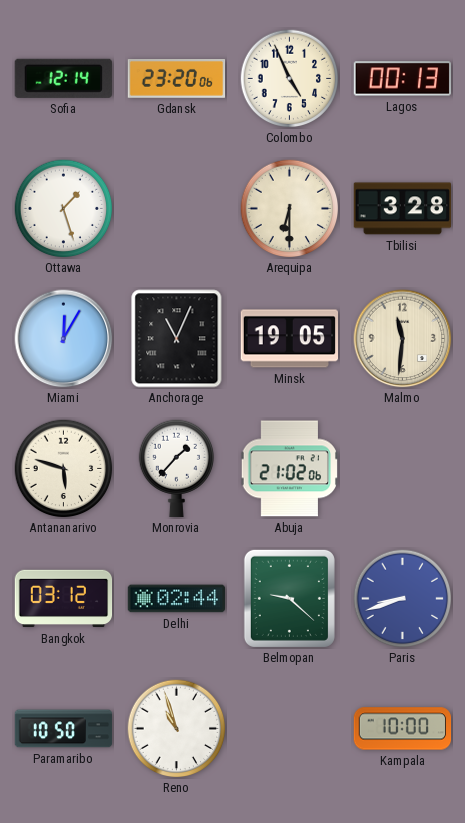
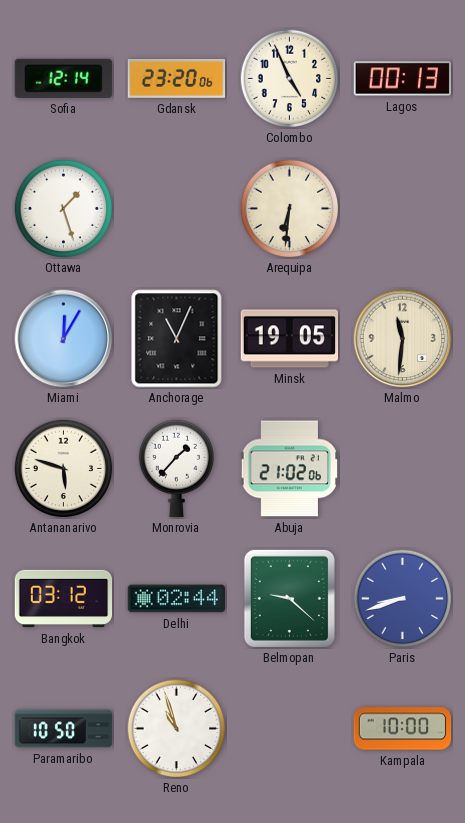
Arequipa: 6:30 -> 6:31 (290, 209)
Tbilisi: 3:28 -> none (402, 209)
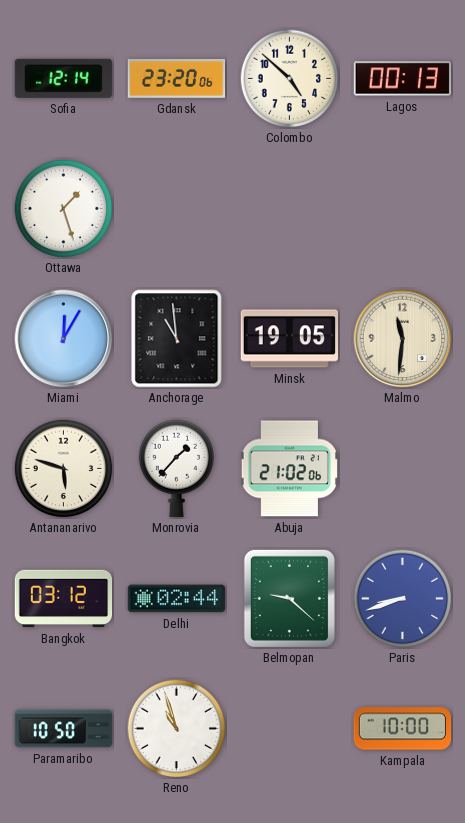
Colombo: 4:56 -> 4:52 (290, 79)
Arequipa: 6:31 -> none (290, 209)
Anchorage: 11:04 -> 10:59 (177, 339)
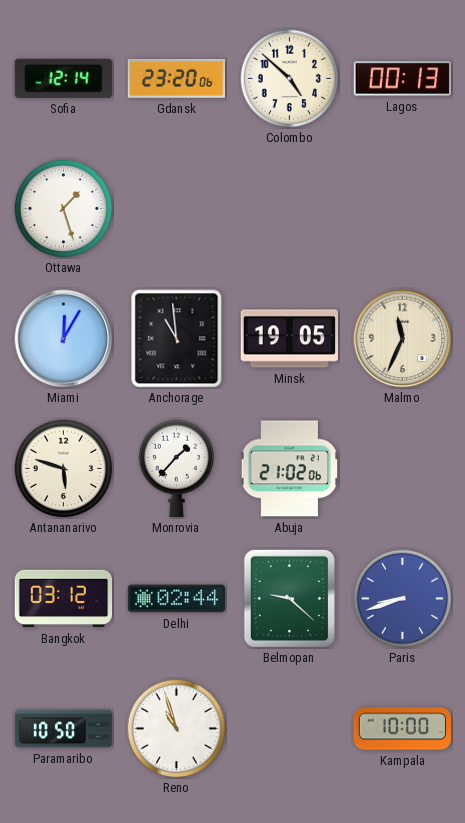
Malmo: 11:31 -> 11:34 (403, 339)
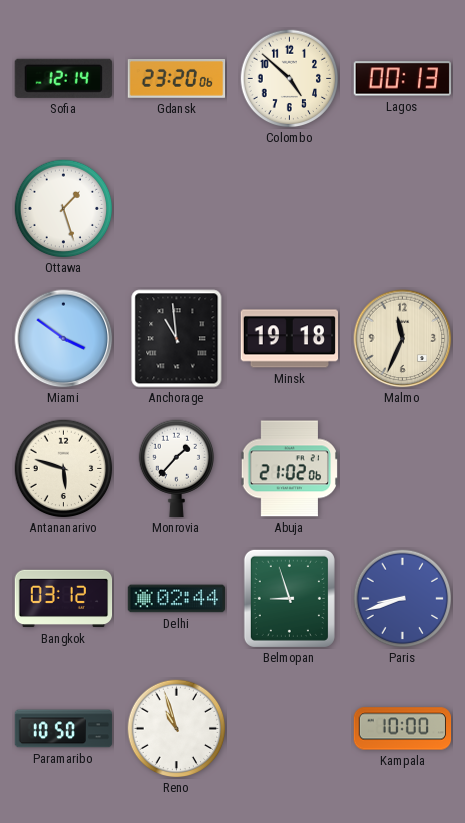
Miami: 12:05 -> 3:51 (64, 339)
Minsk: 19:05 -> 19:18 (289, 339)
Belmopan: 9:22 -> 8:57 (289, 598)
